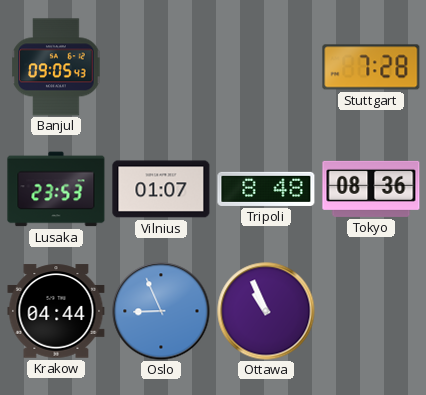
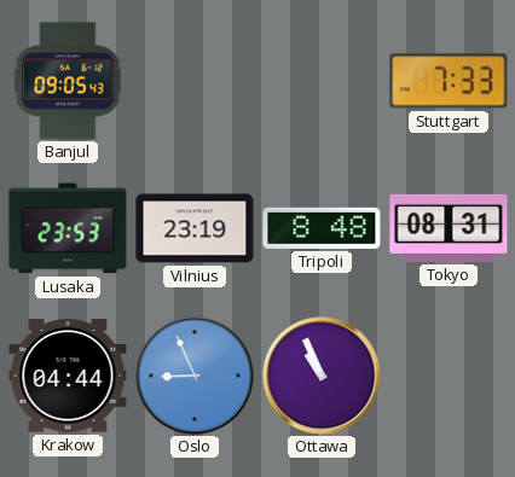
Stuttgart: 7:28 -> 7:33 (449, 81)
Vilnius: 01:07 -> 23:19 (195, 228)
Tokyo: 08:36 -> 08:31 (449, 228)
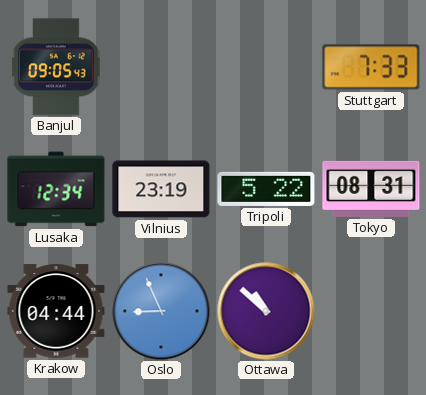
Lusaka: 23:53 -> 12:34 (56, 189)
Tripoli: 8:48 -> 5:22 (266, 189)
Ottawa: 10:56 -> 10:52 (266, 311)
